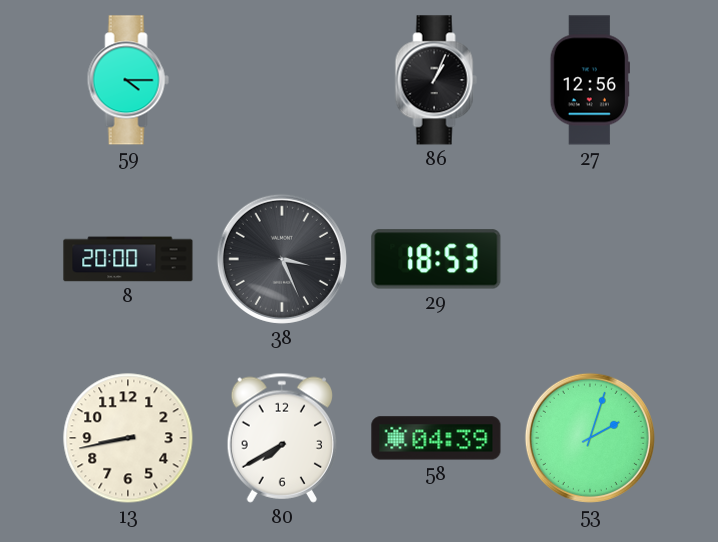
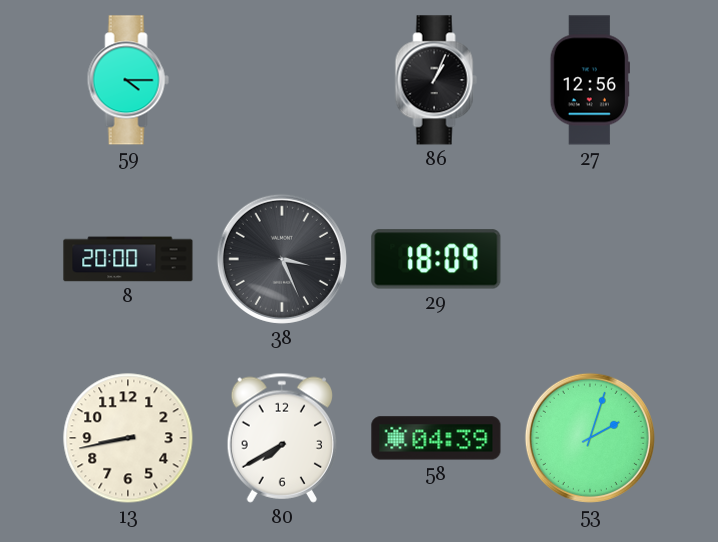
29: 18:53 -> 18:09 (436, 259)
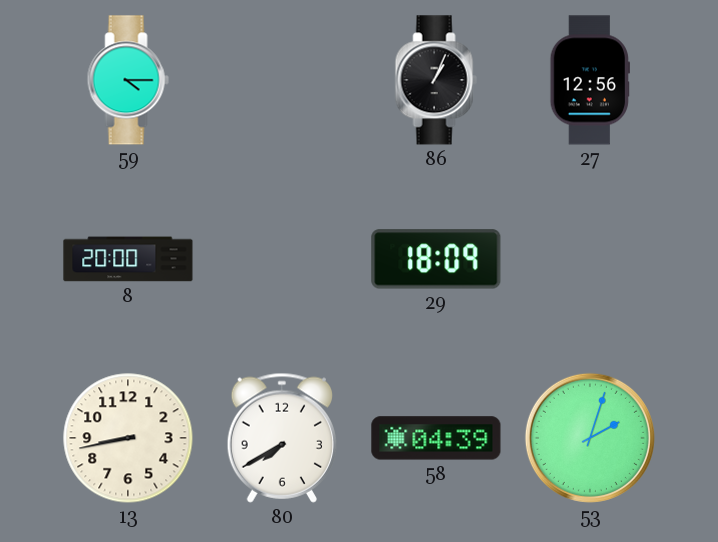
38: 3:26 -> none (282, 259)
